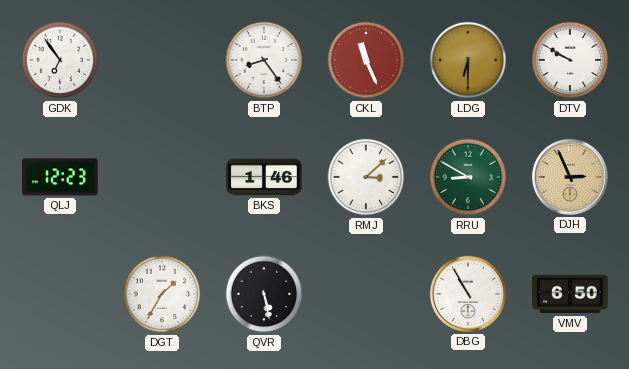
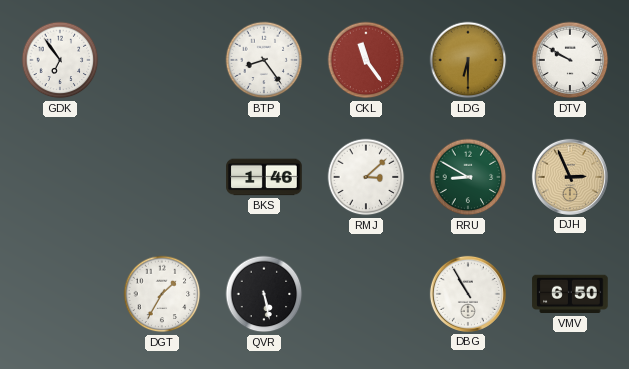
CKL: 11:26 -> 11:24 (366, 60)
QLJ: 12:23 -> none (60, 177)
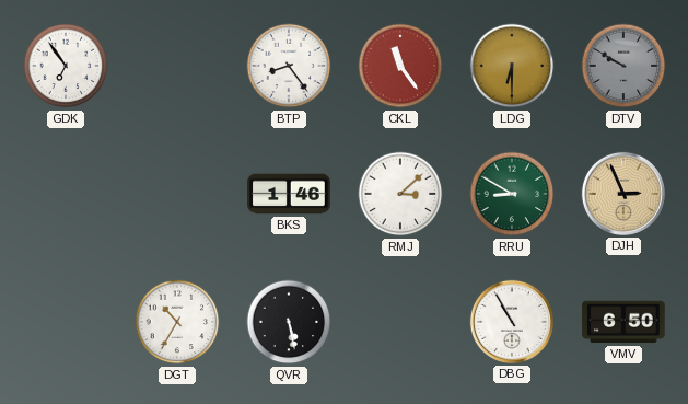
DTV dial: white -> grey (623, 66)
DGT: 1:35 -> 10:35 (177, 322)
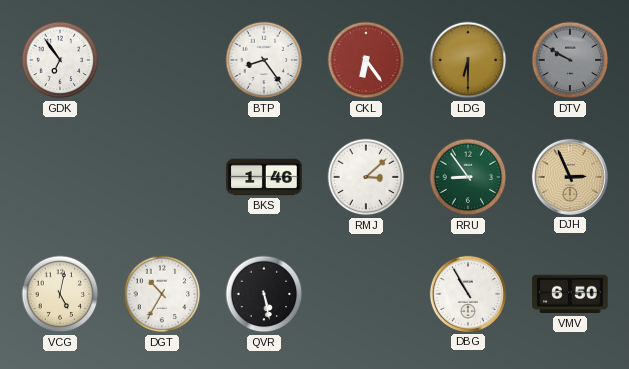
CKL: 11:24 -> 6:24 (366, 60)
RRU: 8:50 -> 8:54 (468, 177)
VCG: none -> 5:02 (60, 294)
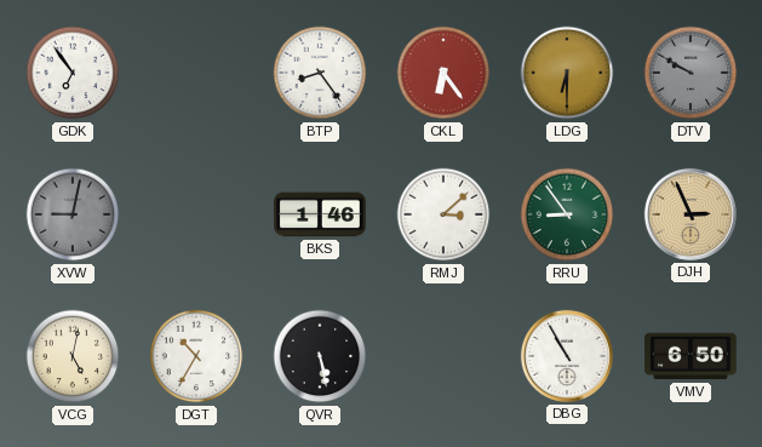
XVW: none -> 9:02 (73, 214)
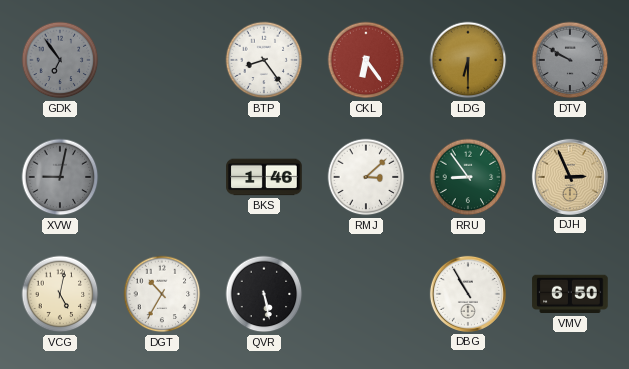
GDK dial: white -> grey (60, 60)
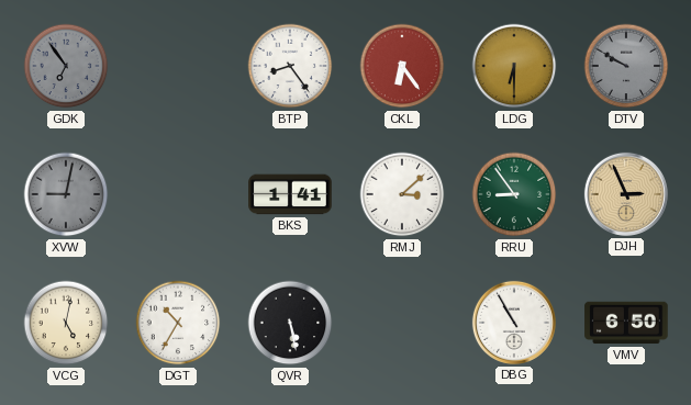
BKS: 1:46 -> 1:41 (290, 194)
